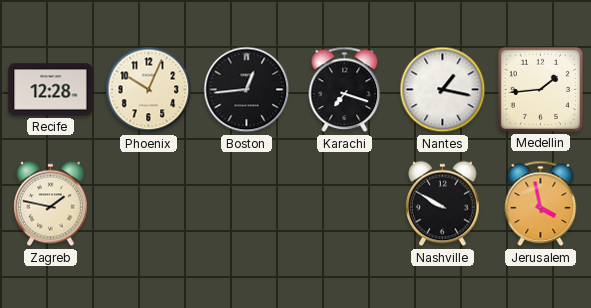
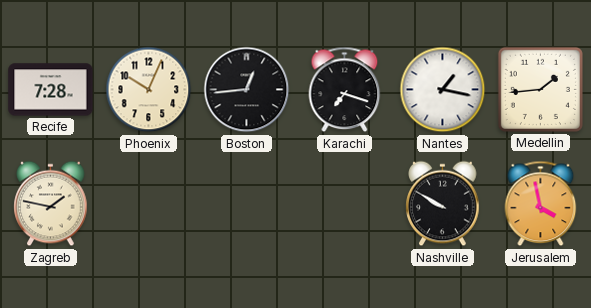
Recife: 12:28 -> 7:28 (51, 90)
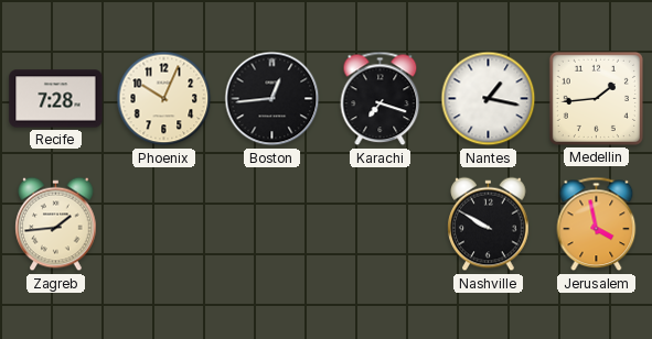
Zagreb: 1:47 -> 1:44 (56, 225)
